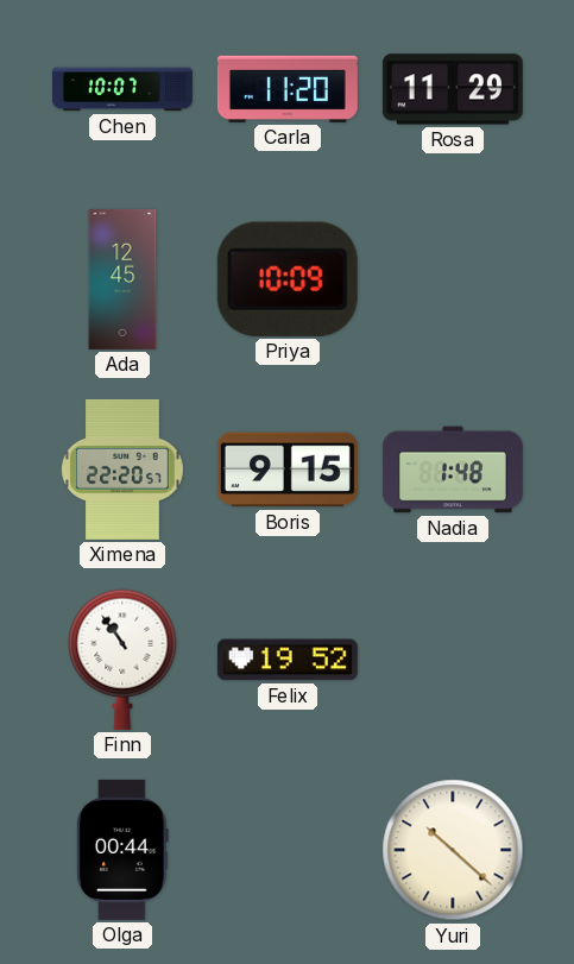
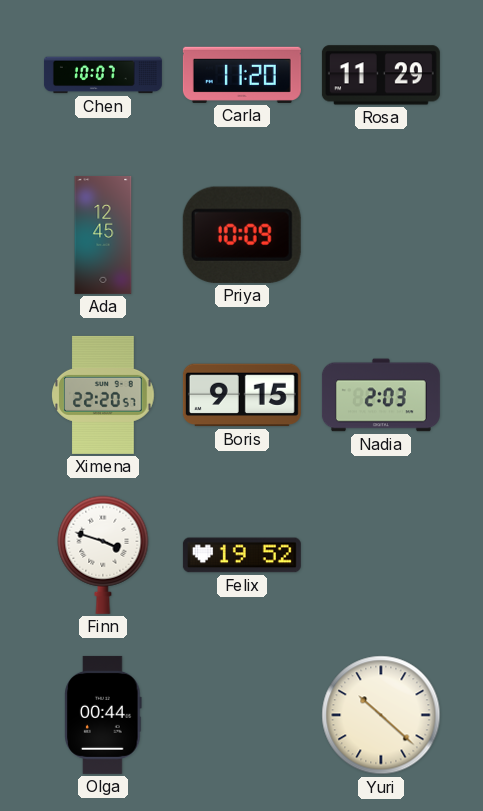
Nadia: 1:48 -> 2:03 (381, 395)
Finn: 10:54 -> 3:48 (103, 555)
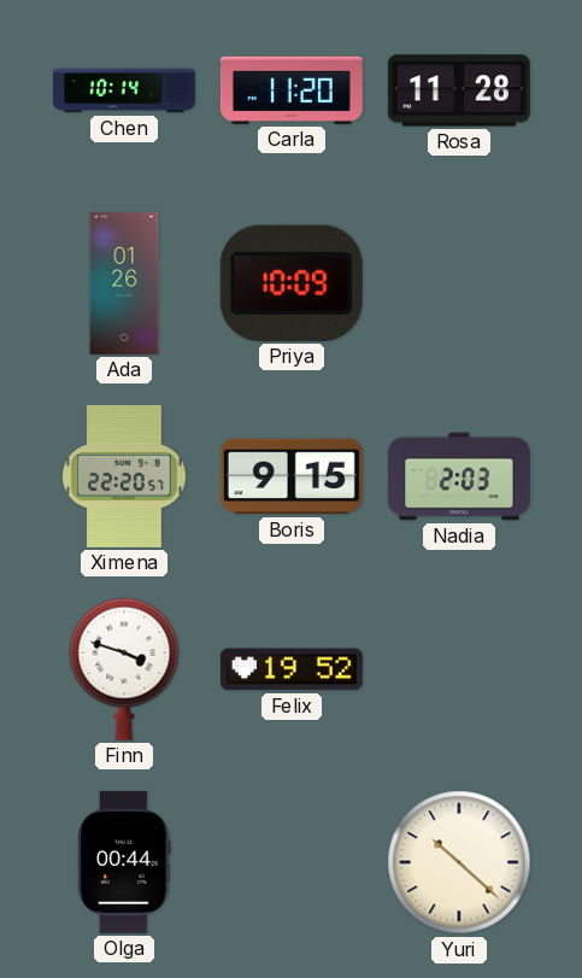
Chen: 10:07 -> 10:14 (124, 90)
Rosa: 11:29 -> 11:28 (459, 90)
Ada: 12:45 -> 01:26 (124, 283)
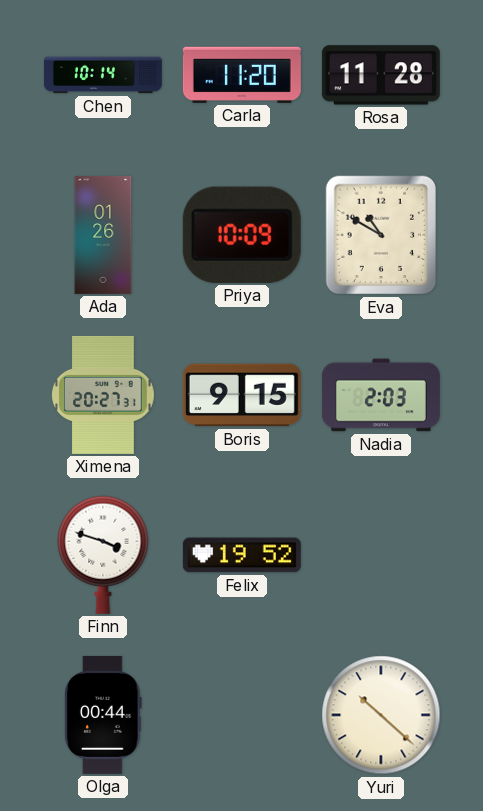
Eva: none -> 10:50 (381, 235)
Ximena: 22:20 -> 20:27 (103, 395)
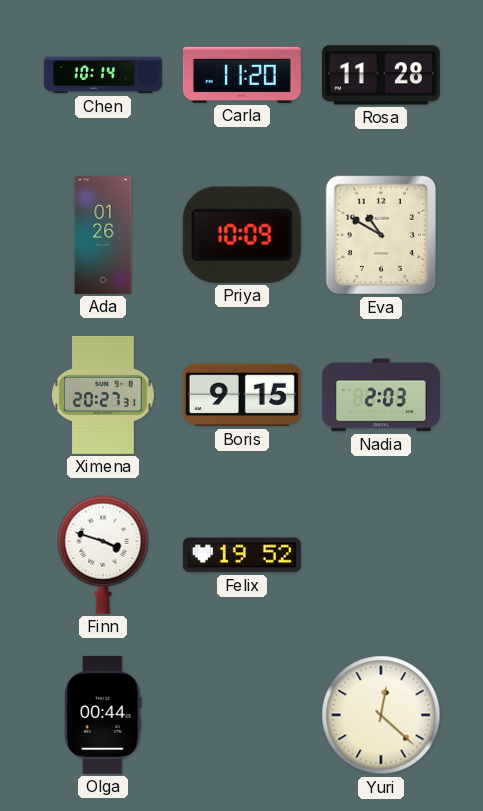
Yuri: 10:22 -> 12:22 (381, 715)
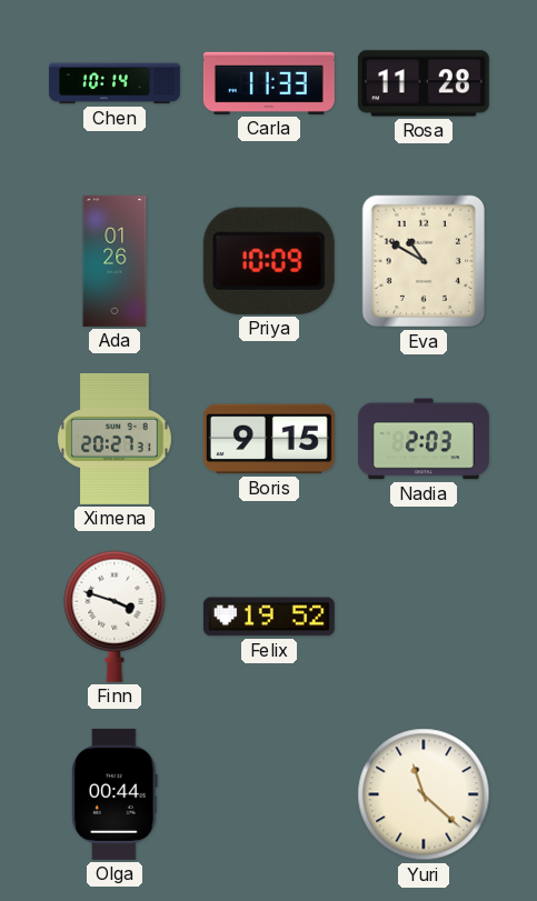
Carla: 11:20 -> 11:33 (269, 83)
Yuri: 12:22 -> 11:22 (424, 794)
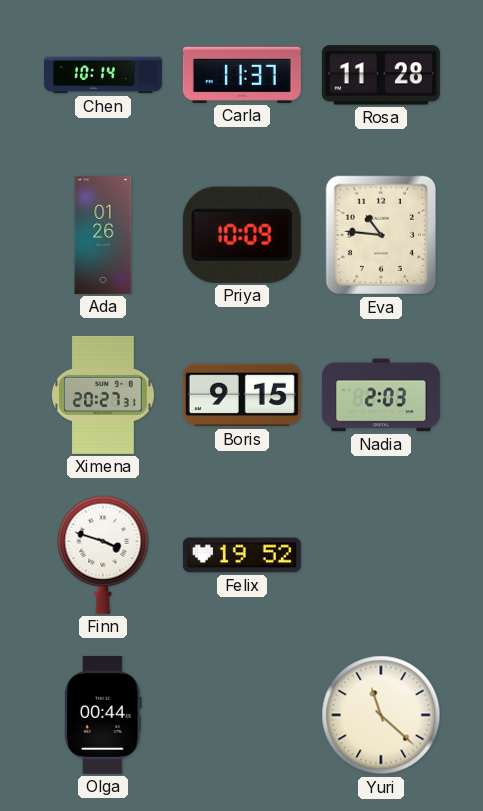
Carla: 11:33 -> 11:37 (242, 75)
Eva: 10:50 -> 10:46 (381, 235)
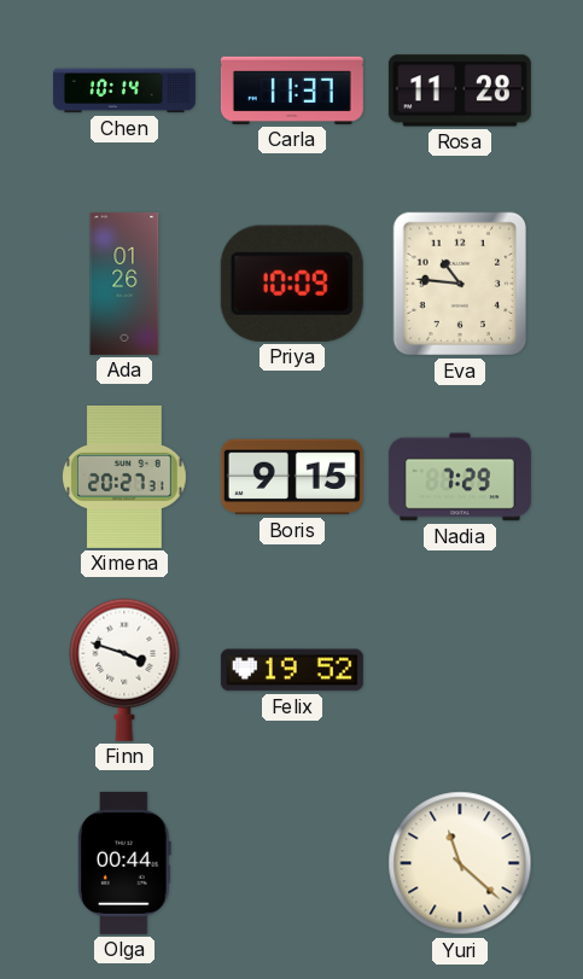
Nadia: 2:03 -> 7:29 (460, 477)
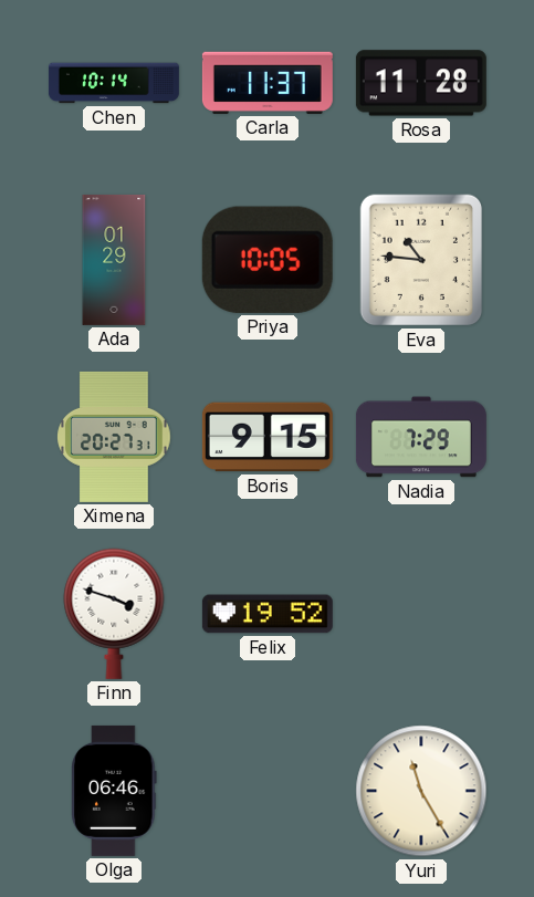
Ada: 01:26 -> 01:29 (114, 260)
Priya: 10:09 -> 10:05 (268, 260)
Olga: 00:44 -> 06:46 (114, 791)
Yuri: 11:22 -> 11:25 (421, 791)
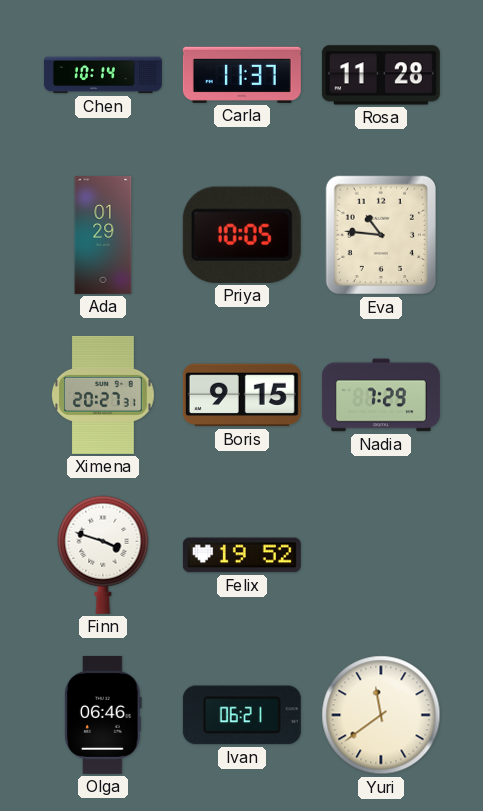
Ivan: none -> 06:21 (242, 715)
Yuri: 11:25 -> 11:39 (381, 715)
